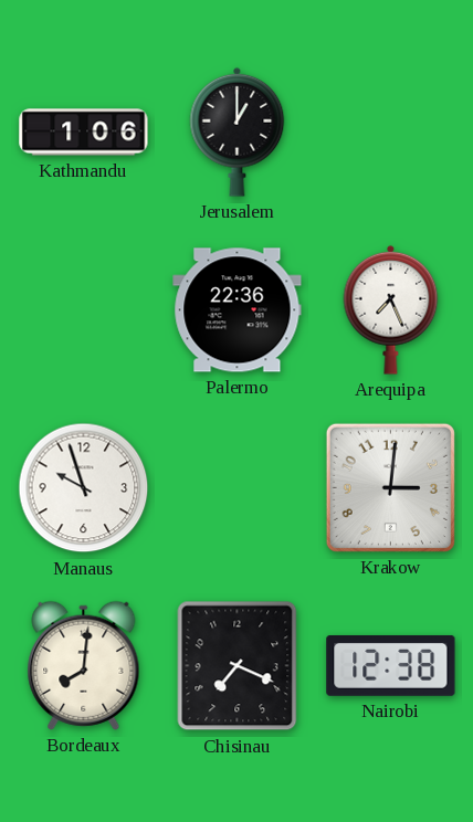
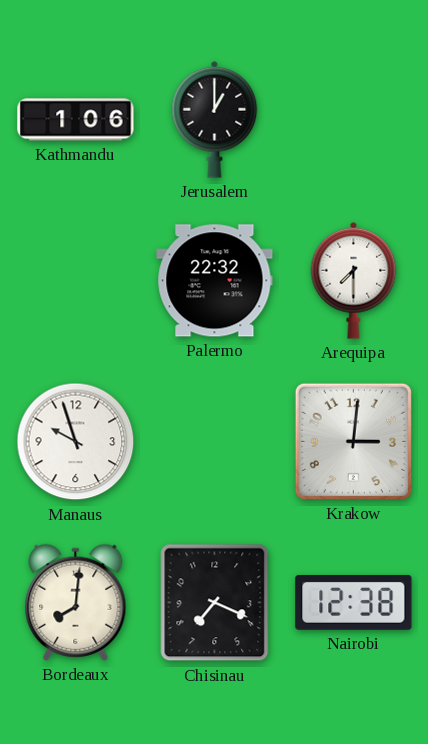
Palermo: 22:36 -> 22:32 (215, 281)
Arequipa: 7:26 -> 7:30 (354, 280)
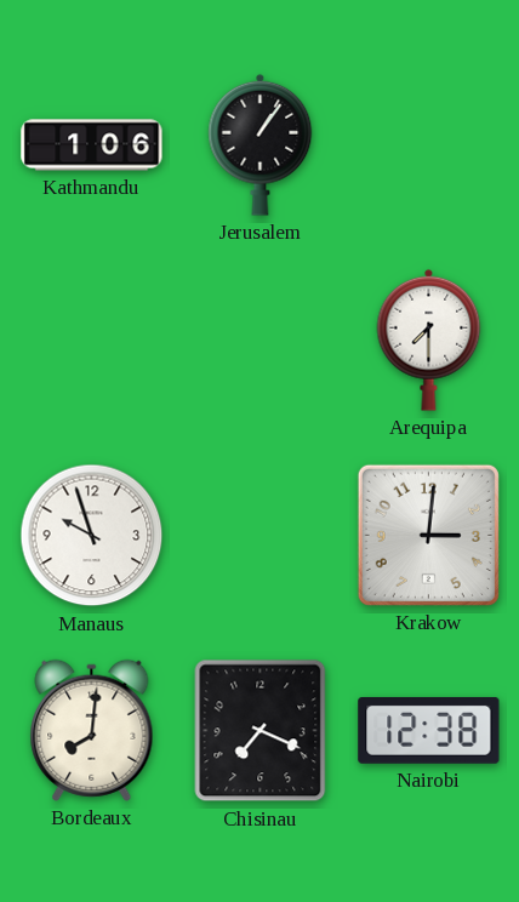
Jerusalem: 1:00 -> 1:06 (261, 144)
Palermo: 22:32 -> none (215, 281)
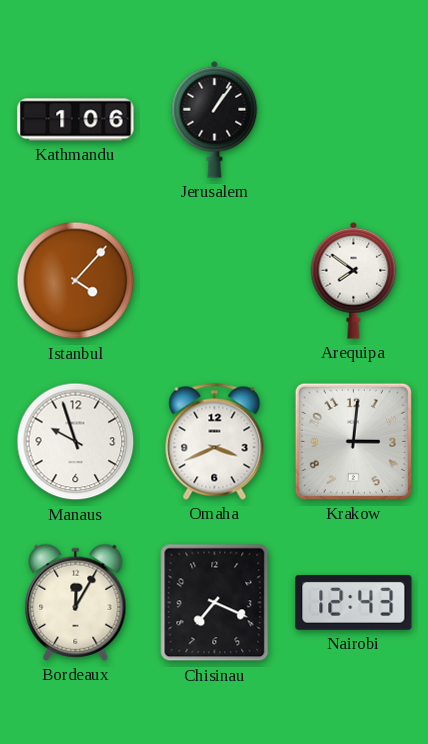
Istanbul: none -> 4:07 (76, 281)
Arequipa: 7:30 -> 7:51 (354, 280)
Omaha: none -> 3:41 (215, 441)
Bordeaux: 8:01 -> 12:05 (76, 602)
Nairobi: 12:38 -> 12:43 (354, 602)
